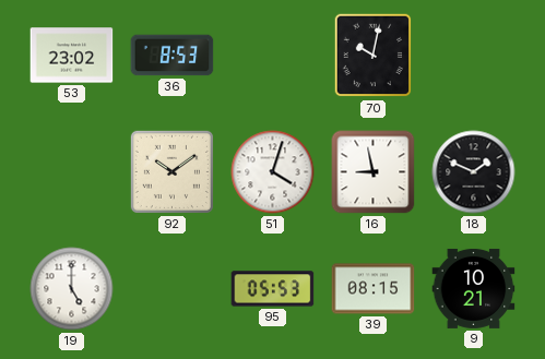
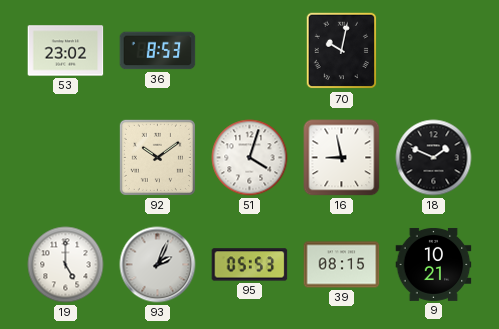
93: none -> 2:04 (158, 265)
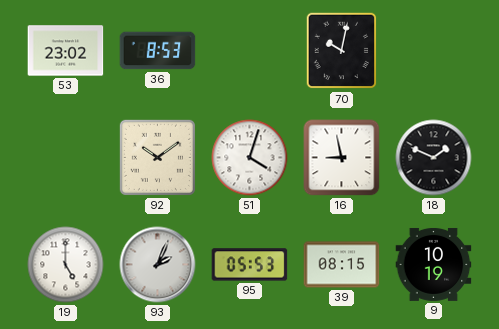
9: 10:21 -> 10:19 (434, 264)
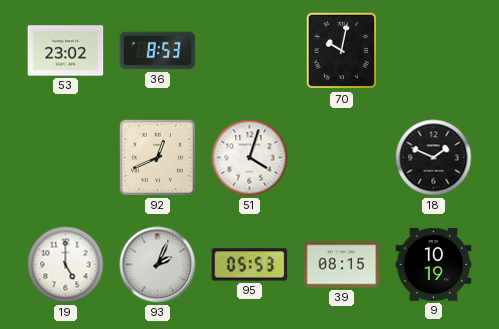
92: 10:09 -> 12:41 (157, 157)
16: 8:58 -> none (342, 158)
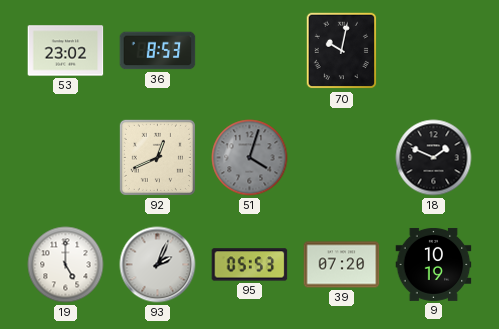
51 dial: white -> grey (250, 158)
39: 08:15 -> 07:20 (342, 265)
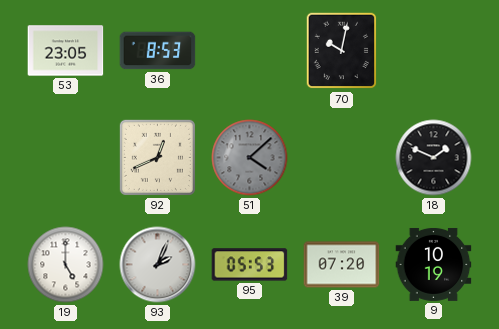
53: 23:02 -> 23:05 (66, 51)
51: 4:03 -> 4:08 (250, 158)
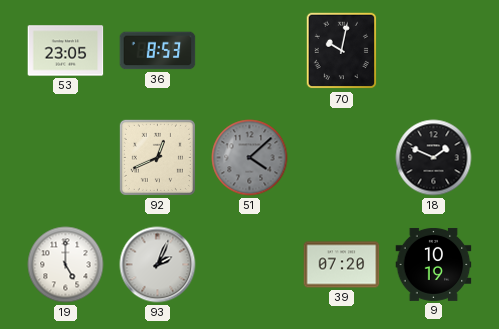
95: 05:53 -> none (250, 265)
